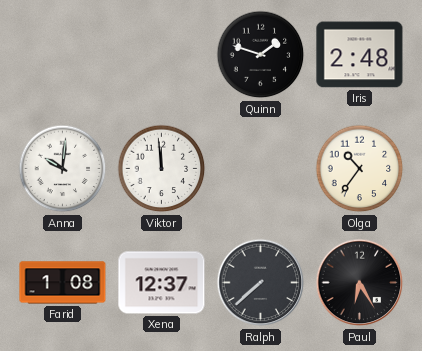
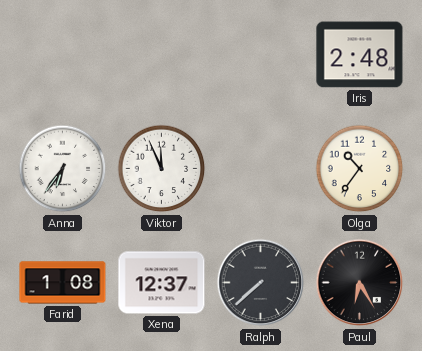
Quinn: 1:48 -> none (261, 55)
Anna: 10:01 -> 6:36 (63, 169)
Viktor: 11:59 -> 11:56 (162, 169)
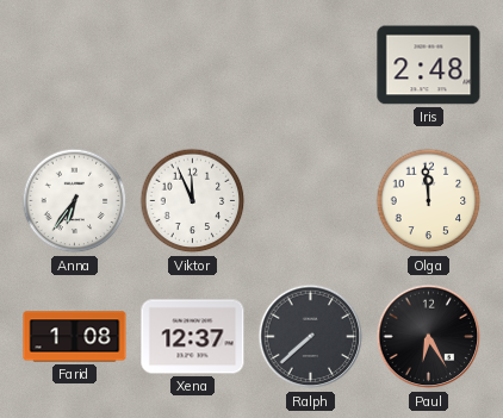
Olga: 10:36 -> 11:59 (429, 201)
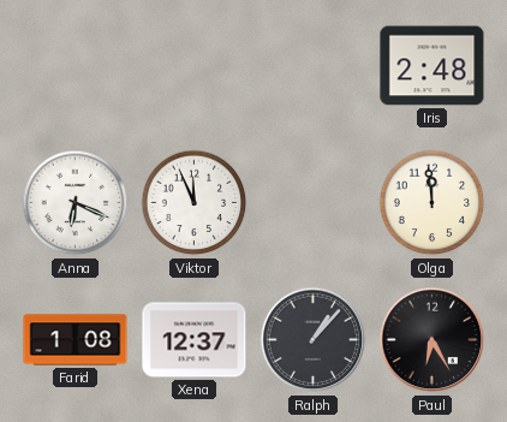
Anna: 6:36 -> 6:19 (76, 203)
Ralph: 7:38 -> 1:07 (314, 340)
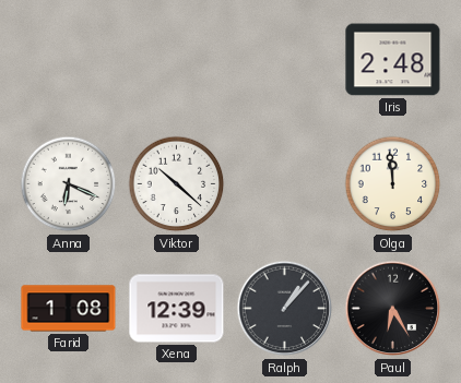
Viktor: 11:56 -> 10:22 (177, 184)
Xena: 12:37 -> 12:39 (177, 309)
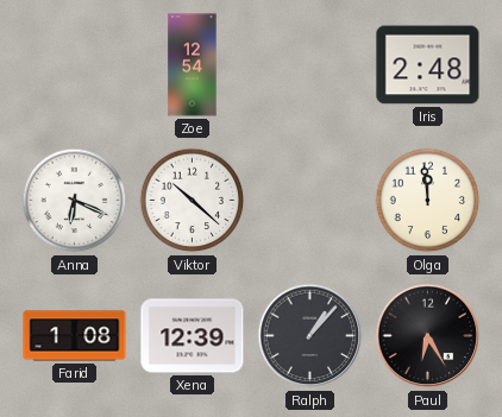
Zoe: none -> 12:54 (193, 65)
